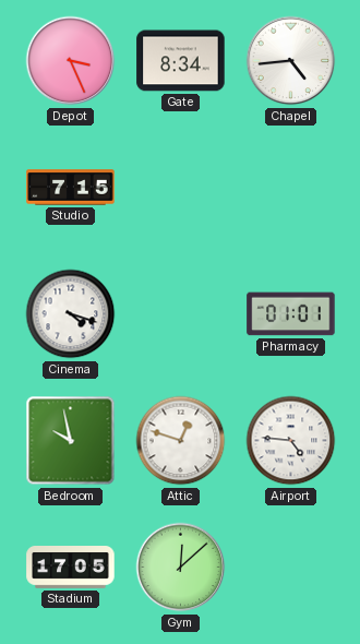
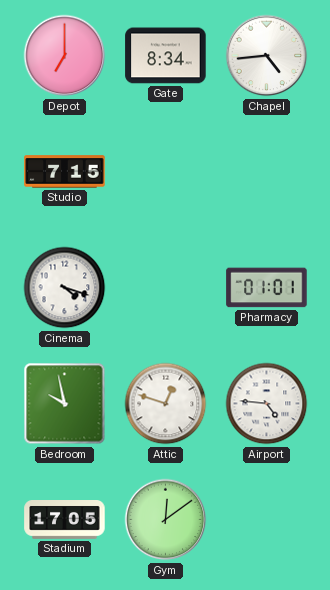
Depot: 3:26 -> 7:00 (65, 56)
Gym: 12:08 -> 12:09 (166, 520)
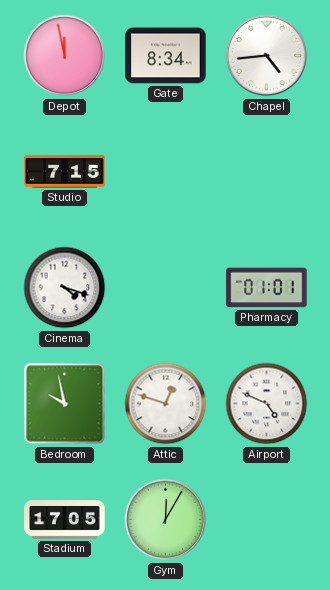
Depot: 7:00 -> 11:58 (65, 56)
Airport: 4:46 -> 4:49 (267, 404)
Gym: 12:09 -> 12:05 (166, 520)
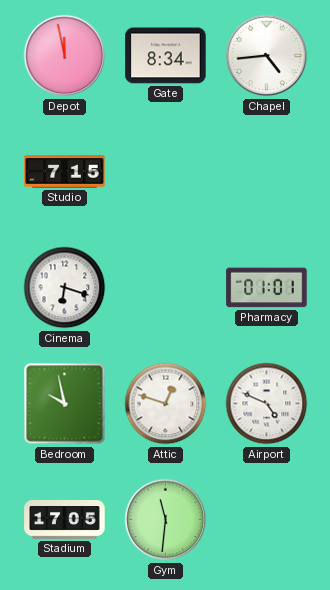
Cinema: 4:18 -> 6:18 (65, 288)
Gym: 12:05 -> 11:31 (166, 520)
